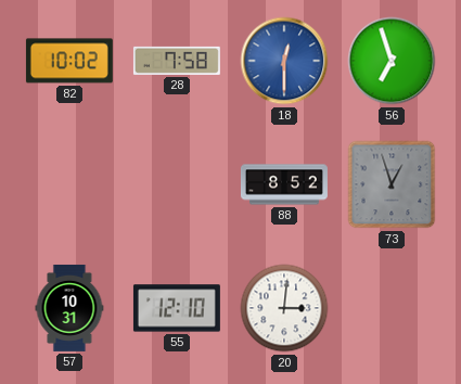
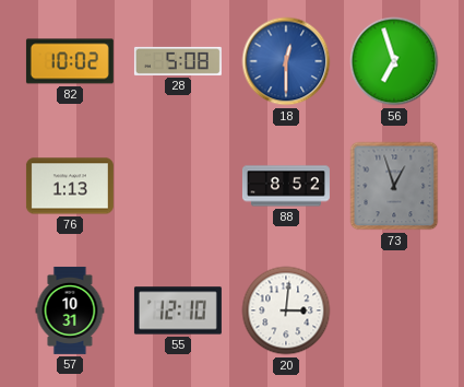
28: 7:58 -> 5:08 (178, 61)
76: none -> 1:13 (70, 186)
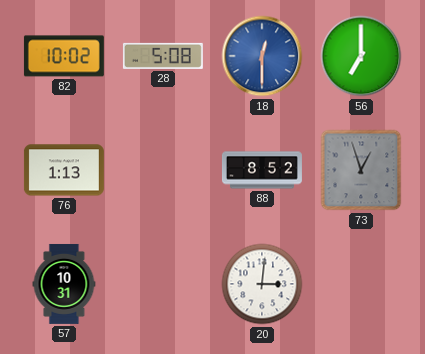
56: 6:57 -> 7:00 (361, 56)
55: 12:10 -> none (178, 310)
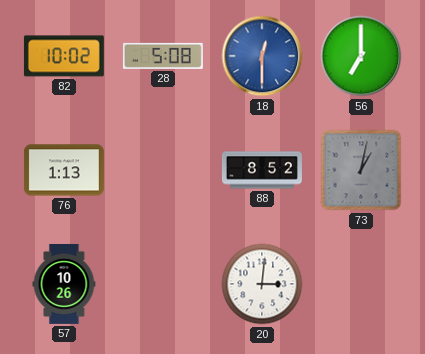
73: 12:57 -> 1:02 (361, 170)
57: 10:31 -> 10:26 (64, 284)
